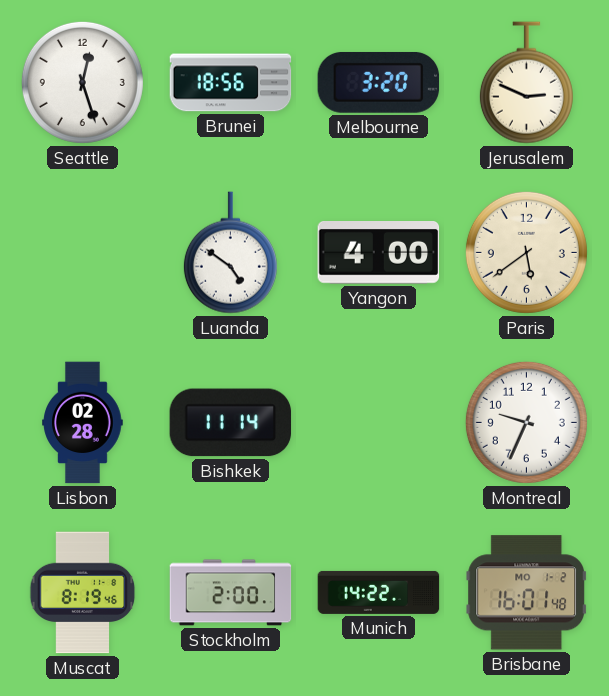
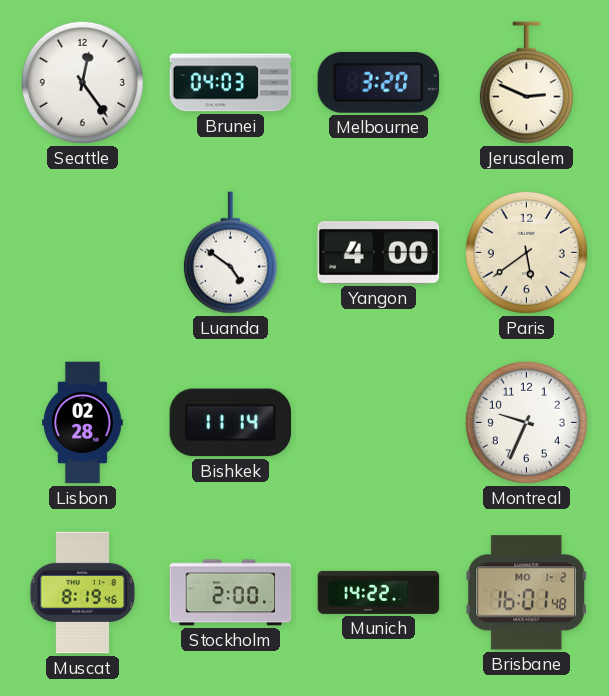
Seattle: 12:27 -> 12:24 (82, 82)
Brunei: 18:56 -> 04:03 (231, 83)
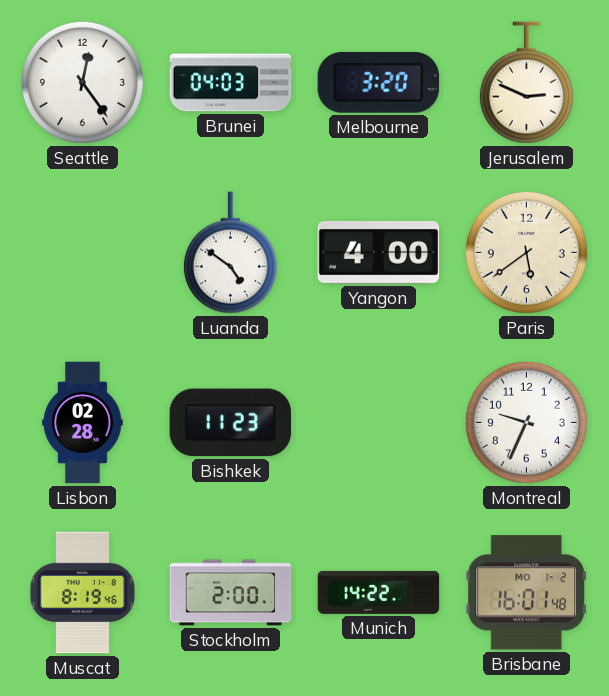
Bishkek: 11:14 -> 11:23 (231, 423)
